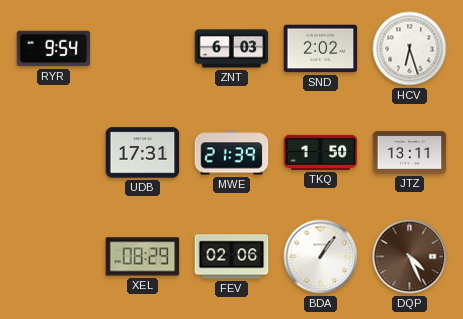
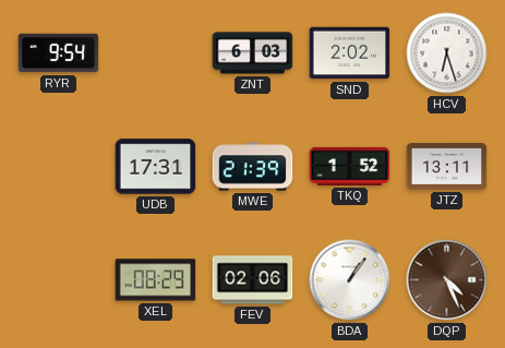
TKQ: 1:50 -> 1:52 (350, 166)
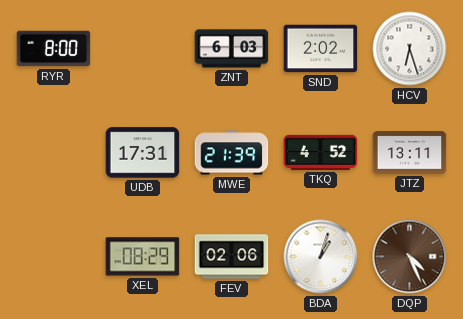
RYR: 9:54 -> 8:00 (54, 49)
TKQ: 1:52 -> 4:52 (321, 152)
BDA: 1:06 -> 1:03 (321, 257)
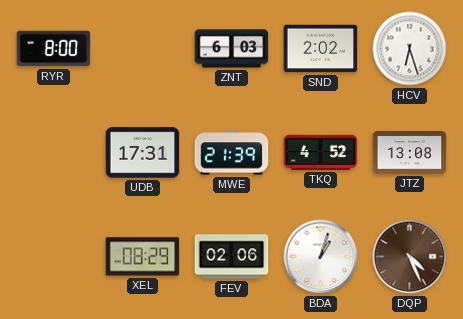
JTZ: 13:11 -> 13:08 (410, 153)
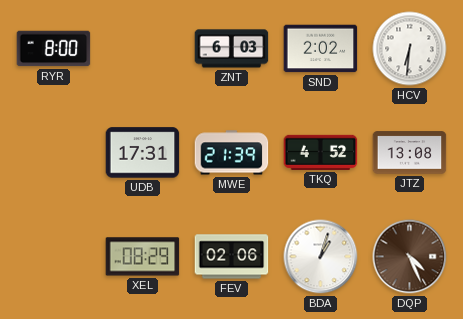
HCV: 6:27 -> 6:31 (410, 49)
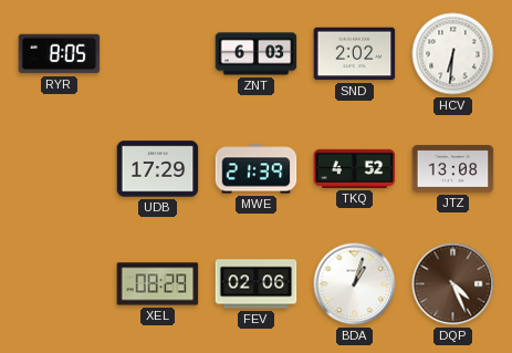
RYR: 8:00 -> 8:05 (60, 54)
UDB: 17:31 -> 17:29 (158, 169)
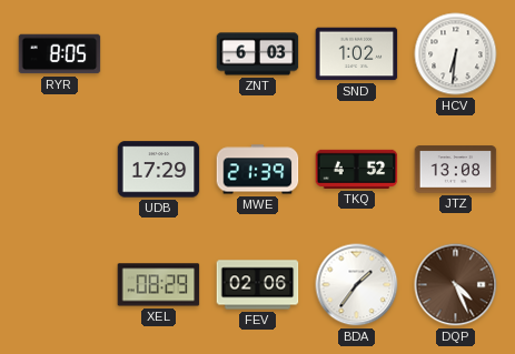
SND: 2:02 -> 1:02 (357, 54)
BDA: 1:03 -> 1:36 (357, 285)
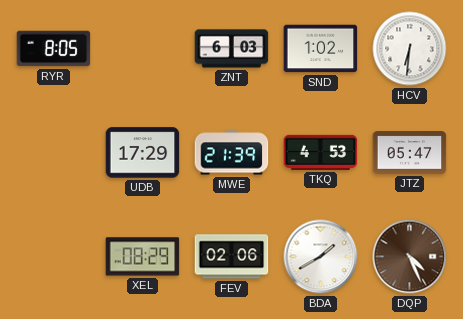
TKQ: 4:52 -> 4:53 (321, 152)
JTZ: 13:08 -> 05:47 (410, 153)
BDA: 1:36 -> 1:40 (321, 257)
